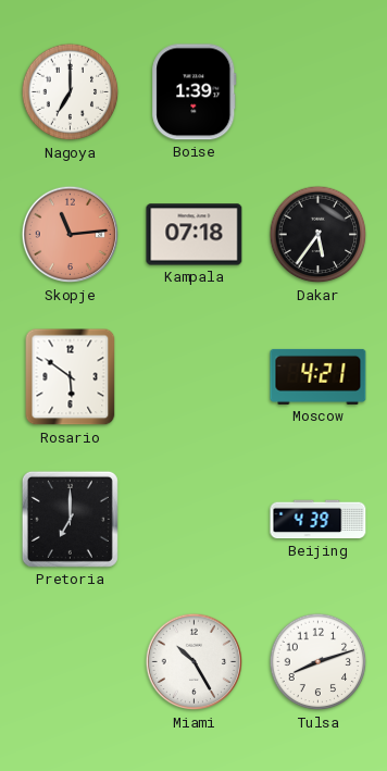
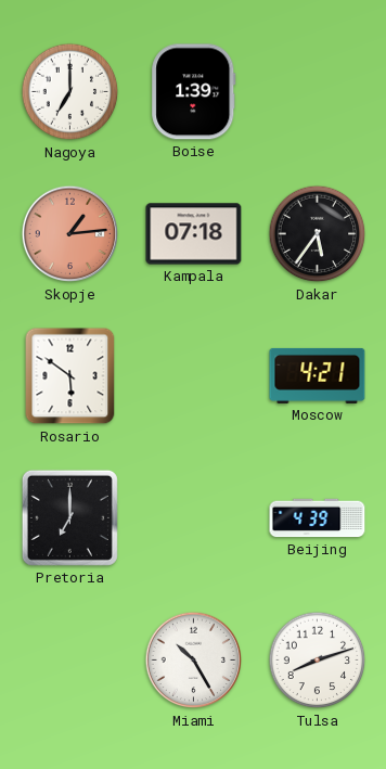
Skopje: 11:14 -> 1:14 (70, 234)
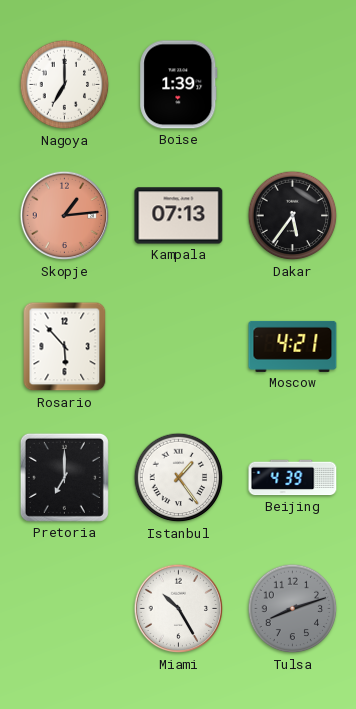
Kampala: 07:18 -> 07:13 (179, 216)
Rosario: 5:51 -> 5:53 (65, 347)
Istanbul: none -> 1:24 (179, 478)
Tulsa dial: white -> grey (293, 609)
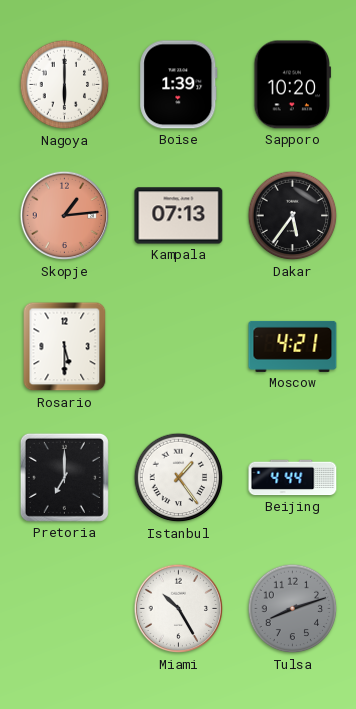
Nagoya: 7:00 -> 6:00 (65, 85)
Sapporo: none -> 10:20 (293, 85)
Rosario: 5:53 -> 5:30 (65, 347)
Beijing: 4:39 -> 4:44 (293, 478)
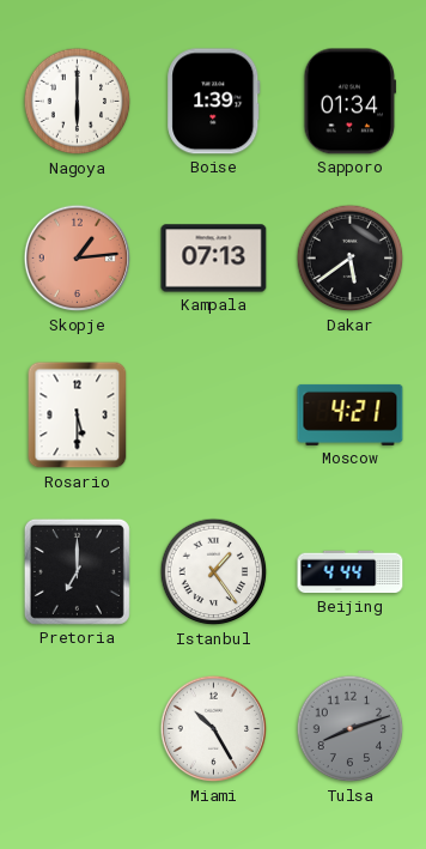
Sapporo: 10:20 -> 01:34 (351, 102)
Dakar: 5:36 -> 5:39 (351, 259)
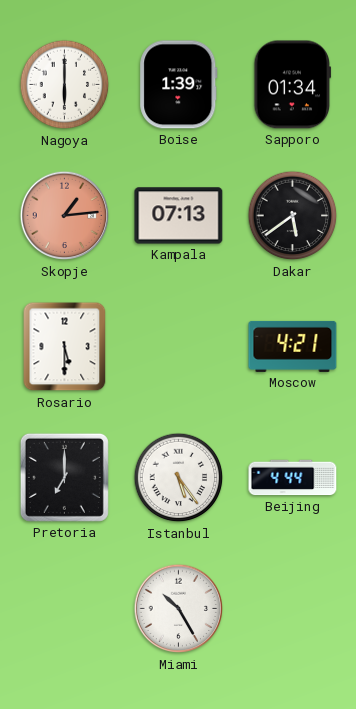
Istanbul: 1:24 -> 5:24 (179, 478)
Tulsa: 8:12 -> none (351, 729)
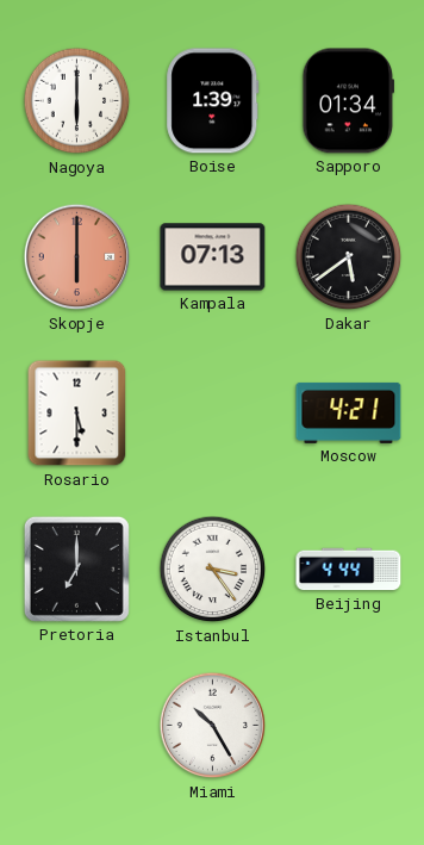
Skopje: 1:14 -> 6:00 (77, 257)
Istanbul: 5:24 -> 3:24 (213, 570)
